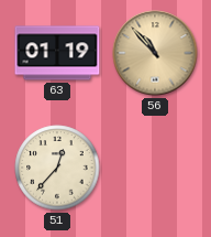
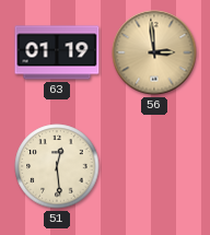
56: 10:53 -> 2:59 (154, 52)
51: 12:37 -> 12:29 (57, 166)
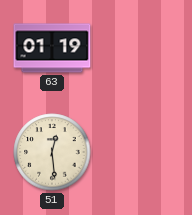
56: 2:59 -> none (154, 52)
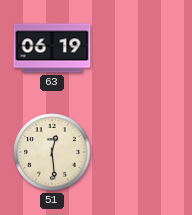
63: 01:19 -> 06:19 (52, 48)
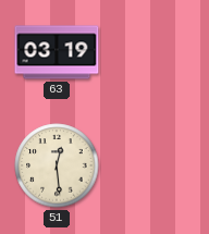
63: 06:19 -> 03:19 (57, 52)
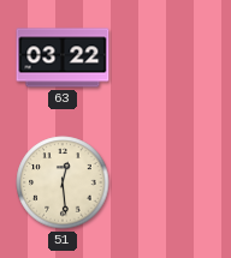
63: 03:19 -> 03:22 (63, 58)
